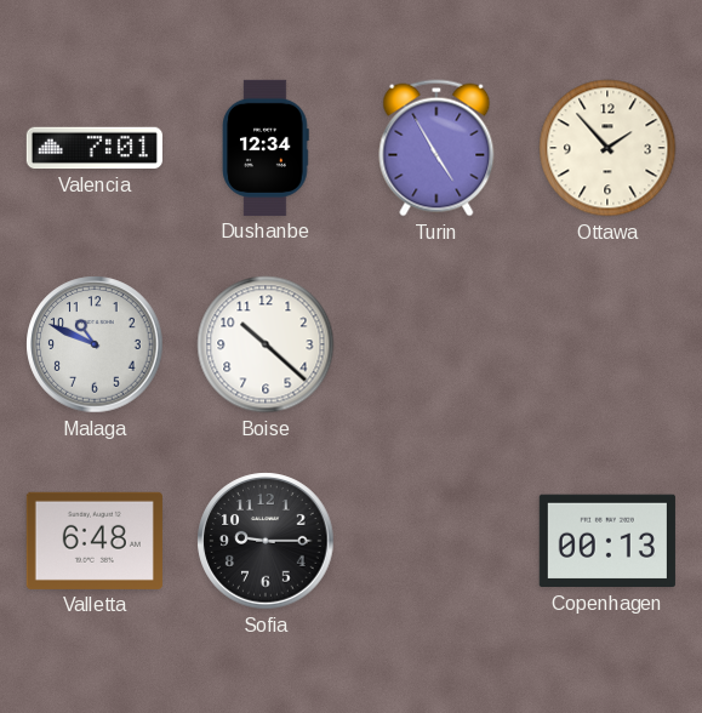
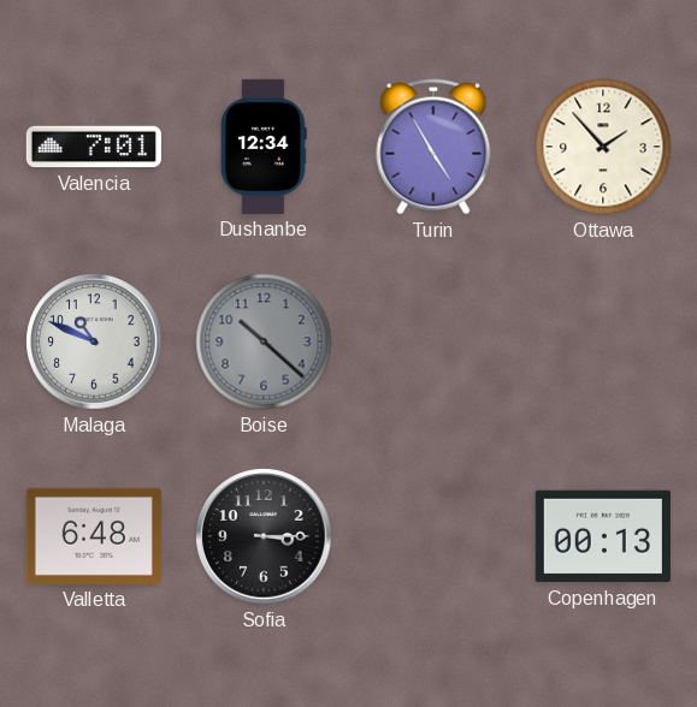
Boise dial: white -> grey (264, 341)
Sofia: 9:15 -> 3:15 (264, 536)
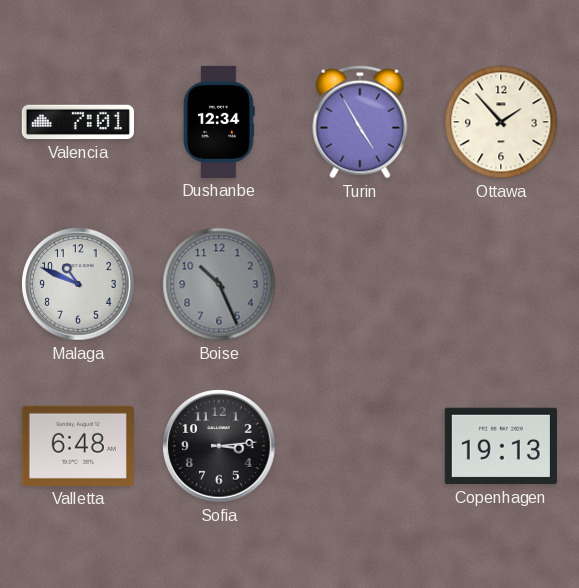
Boise: 10:22 -> 10:26 (219, 284)
Sofia: 3:15 -> 3:14 (219, 446)
Copenhagen: 00:13 -> 19:13 (501, 446)
